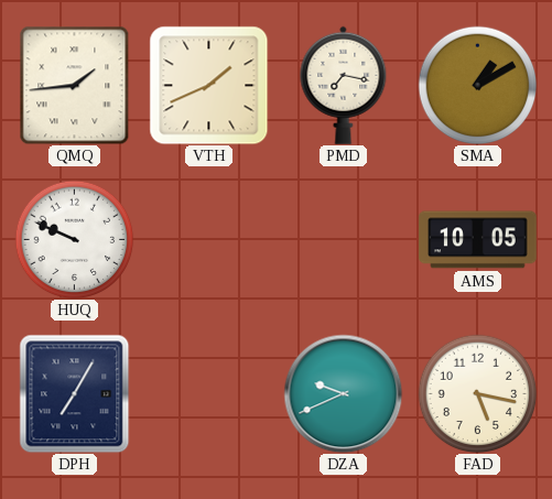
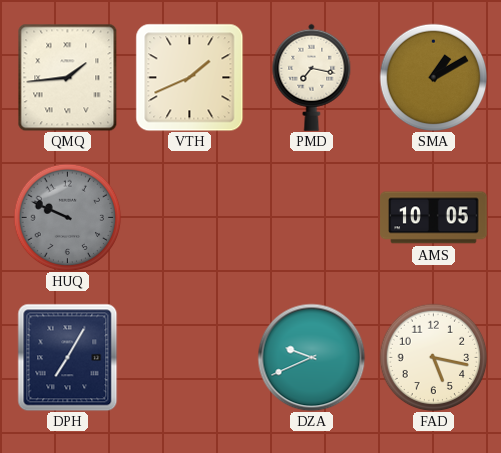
HUQ dial: white -> grey (67, 217)
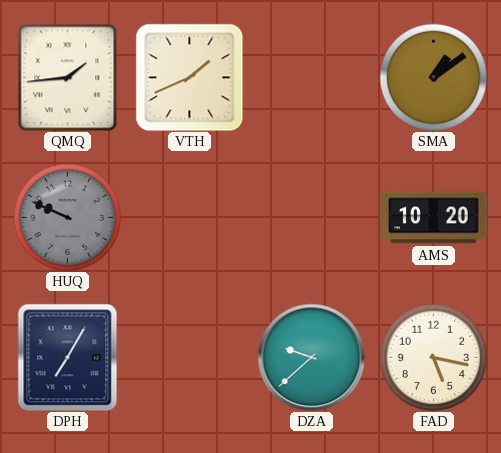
PMD: 7:17 -> none (312, 77)
SMA: 1:10 -> 1:09 (433, 77)
AMS: 10:05 -> 10:20 (434, 218)
DZA: 9:41 -> 9:38 (311, 357)
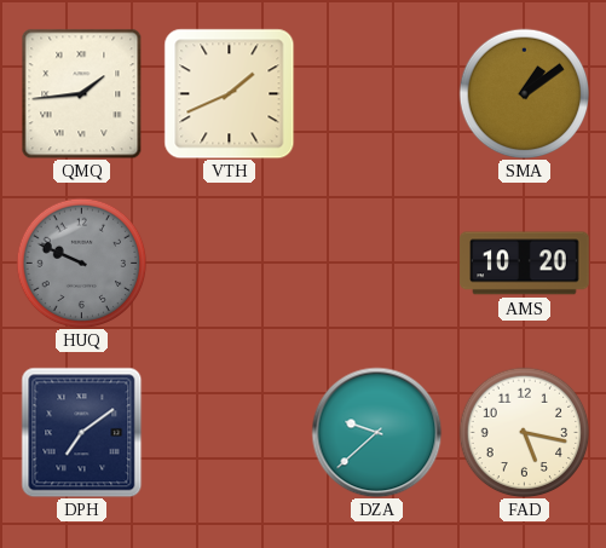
DPH: 7:05 -> 7:09 (82, 432)
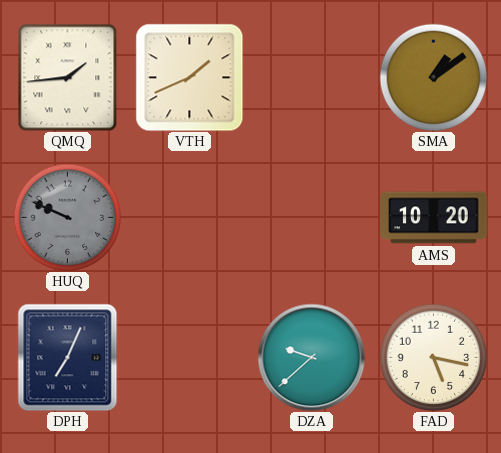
DPH: 7:09 -> 7:04 (68, 357)
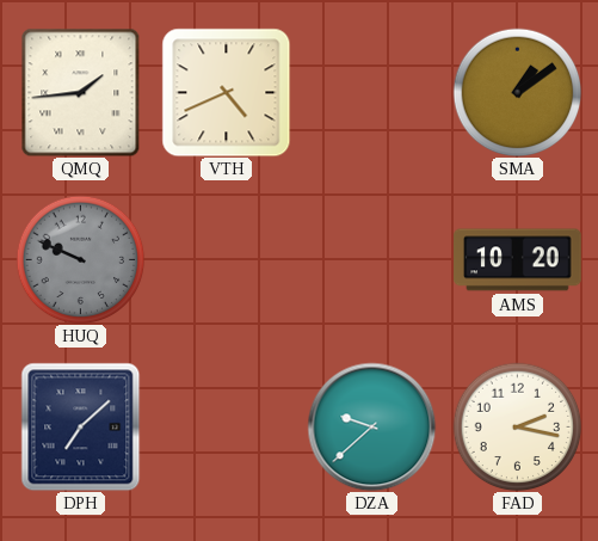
VTH: 1:41 -> 4:41 (226, 92)
DPH: 7:04 -> 7:08 (81, 426)
FAD: 5:17 -> 2:17 (517, 426)
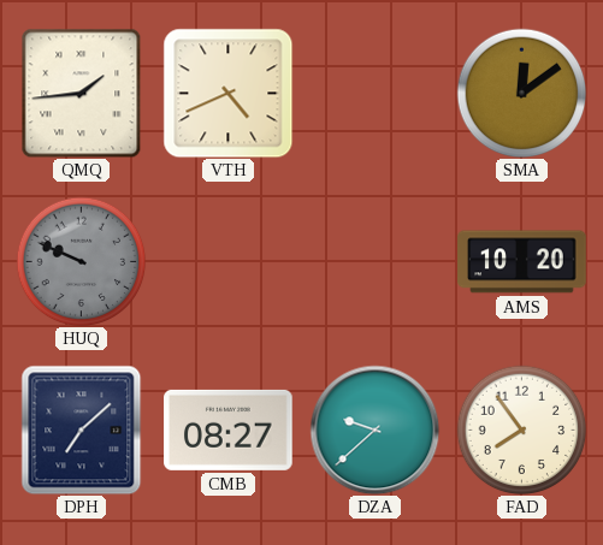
SMA: 1:09 -> 12:09 (521, 93)
CMB: none -> 08:27 (229, 430)
FAD: 2:17 -> 7:54 (521, 430)
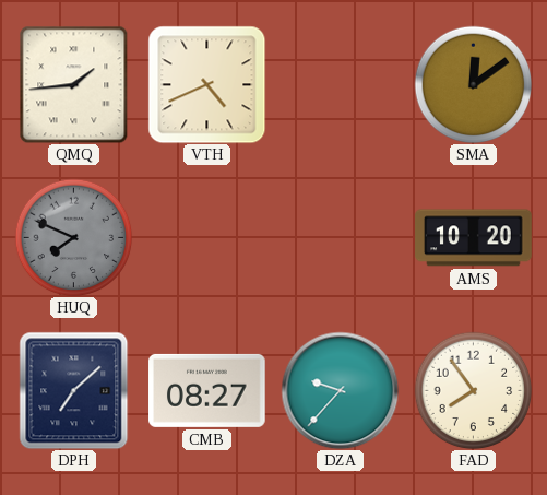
HUQ: 9:49 -> 7:49 (73, 237)
DZA: 9:38 -> 9:37 (340, 390)
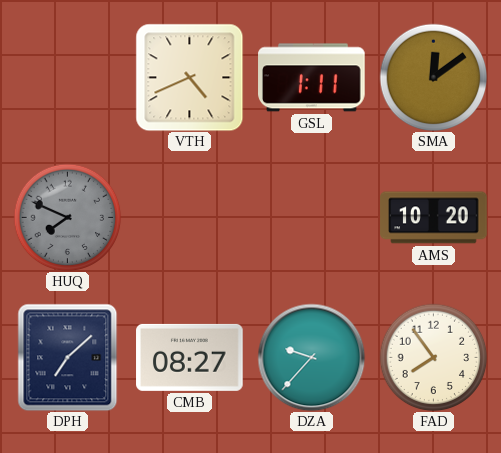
QMQ: 1:44 -> none (74, 84)
GSL: none -> 1:11 (312, 78)
